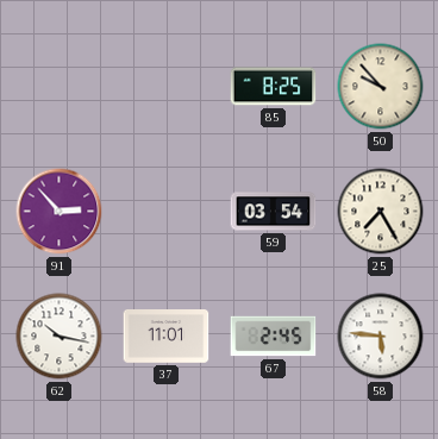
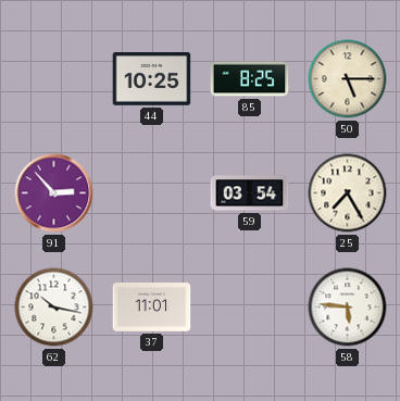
44: none -> 10:25 (152, 79)
50: 9:53 -> 5:15 (348, 79)
67: 2:45 -> none (274, 337)
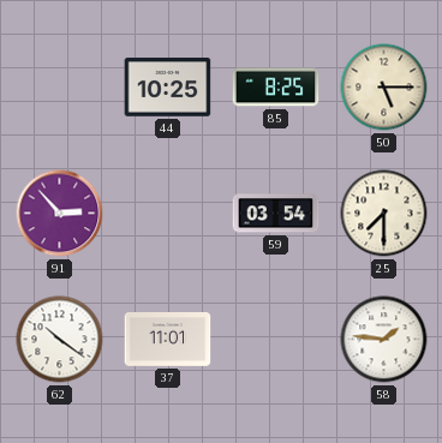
25: 7:25 -> 7:30 (384, 214)
62: 10:17 -> 10:21 (60, 340)
58: 5:46 -> 1:46 (384, 340)
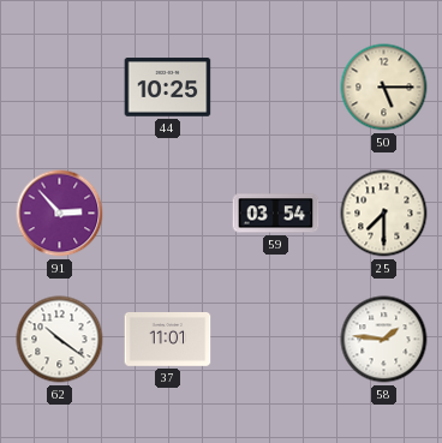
85: 8:25 -> none (276, 88)
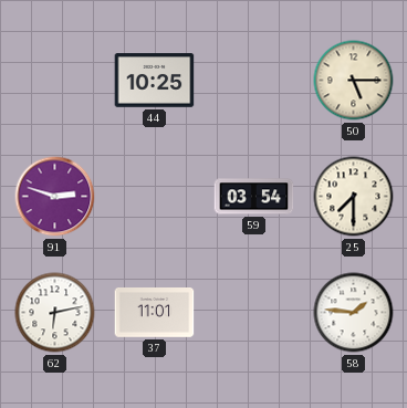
91: 2:53 -> 2:48 (55, 197)
62: 10:21 -> 6:13 (55, 313)
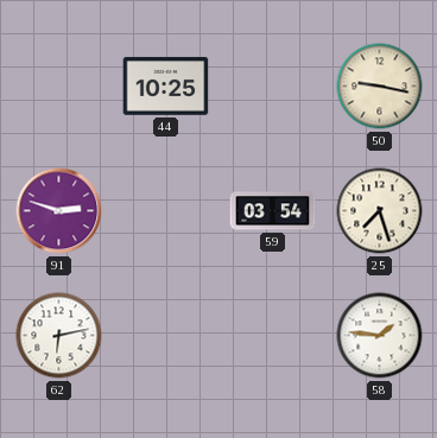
50: 5:15 -> 9:17 (380, 87)
25: 7:30 -> 7:27 (380, 211)
37: 11:01 -> none (155, 313)
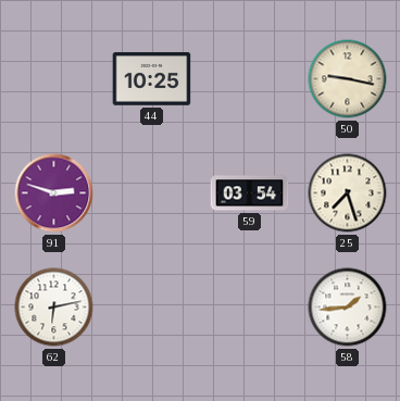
58: 1:46 -> 1:44 (348, 308)
